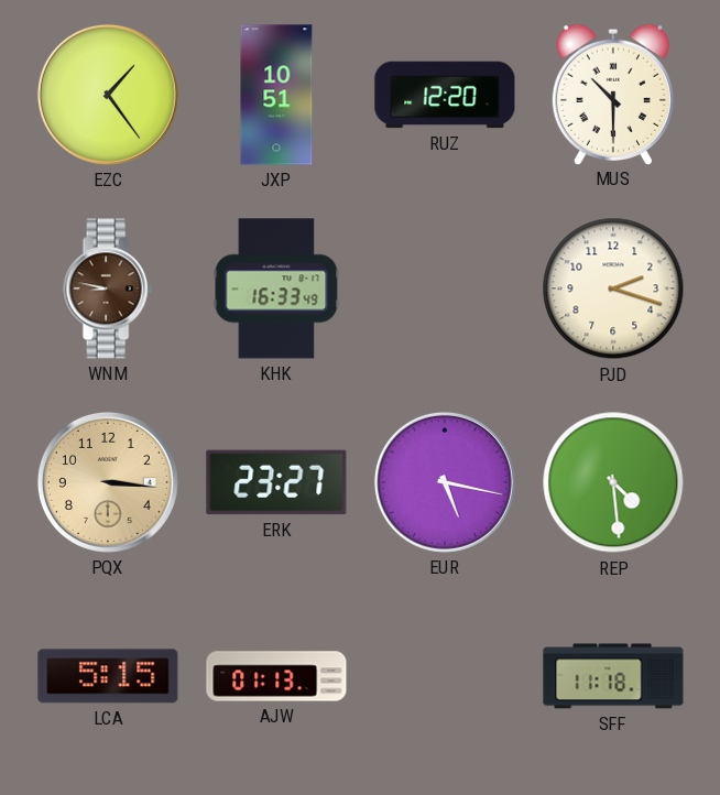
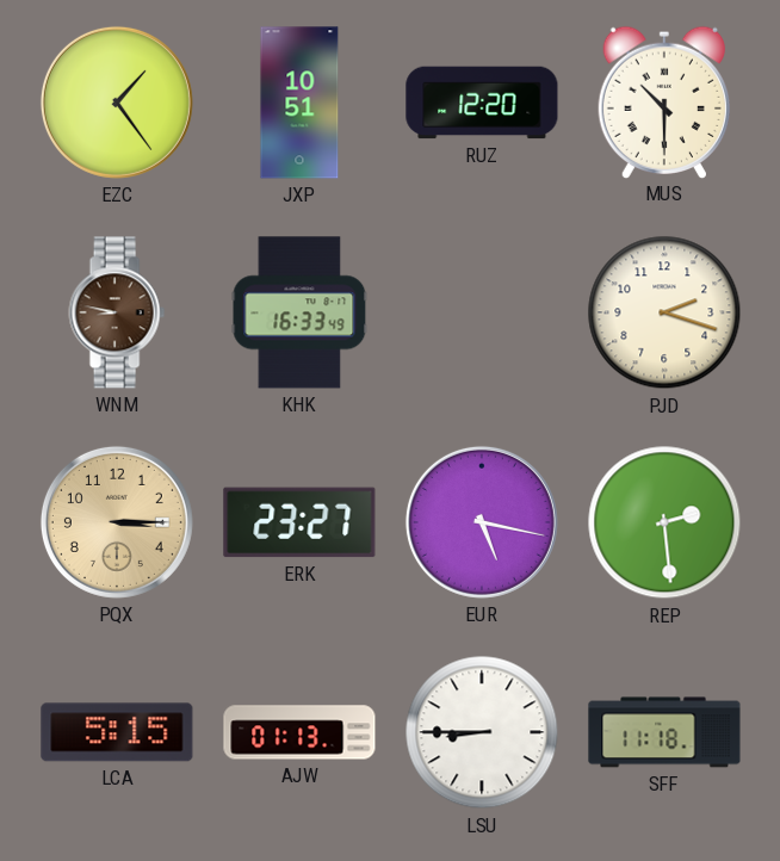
PQX: 3:16 -> 3:15 (117, 522)
REP: 4:29 -> 2:29 (664, 522)
LSU: none -> 8:45 (482, 732)
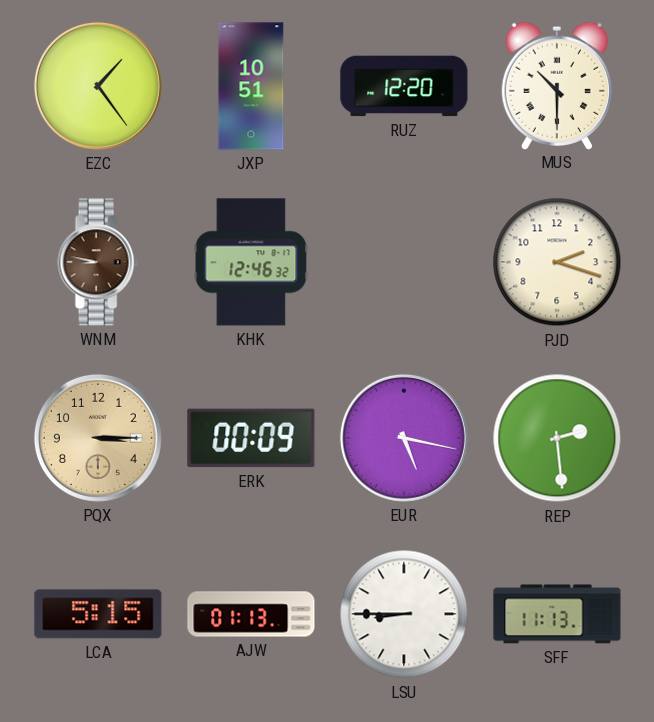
KHK: 16:33 -> 12:46 (251, 262)
ERK: 23:27 -> 00:09 (251, 438)
SFF: 11:18 -> 11:13 (557, 614)
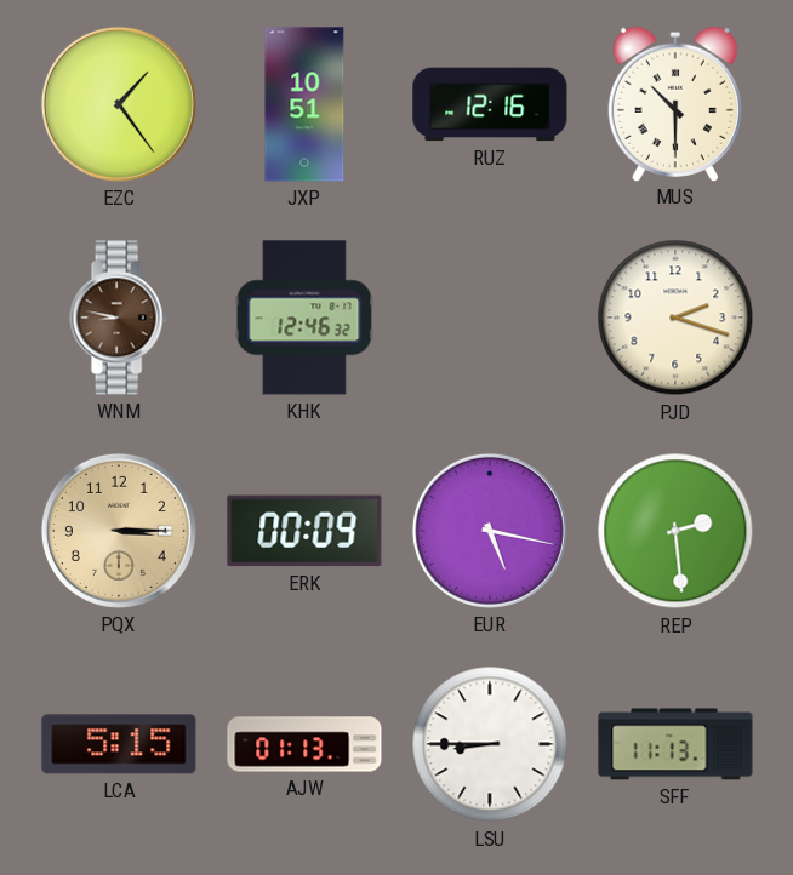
RUZ: 12:20 -> 12:16 (490, 104)
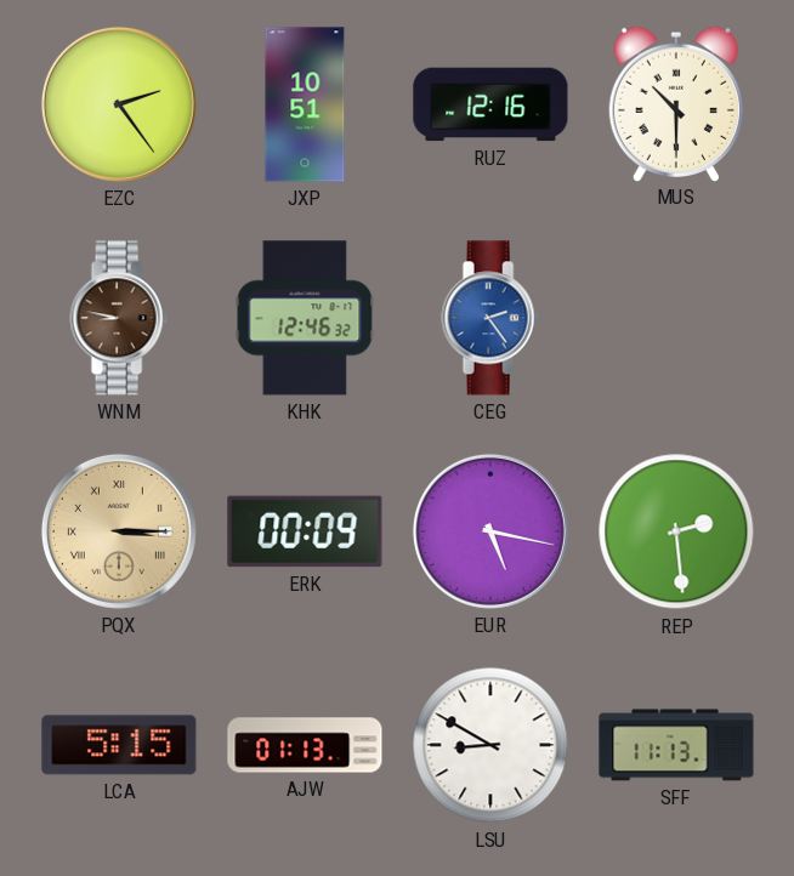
EZC: 1:24 -> 2:24 (119, 104)
CEG: none -> 2:24 (490, 318)
PJD: 2:18 -> none (675, 318)
PQX numerals: Arabic -> Roman (119, 531)
LSU: 8:45 -> 8:50 (490, 745)
